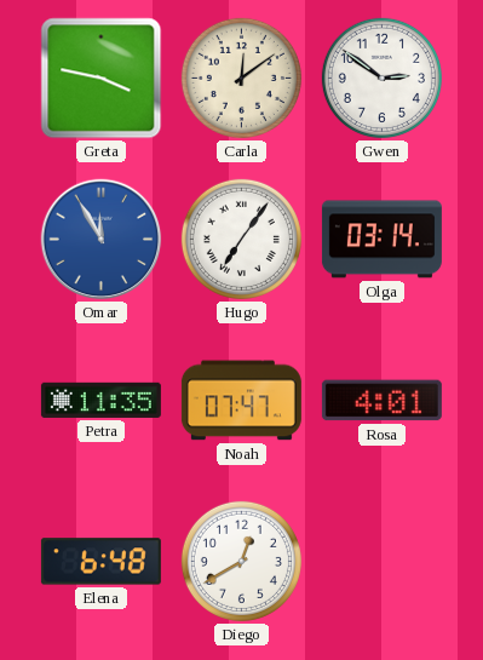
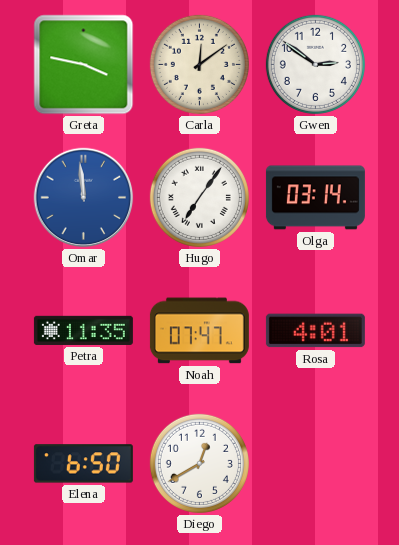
Omar: 11:55 -> 11:59 (84, 198)
Elena: 6:48 -> 6:50 (83, 464)
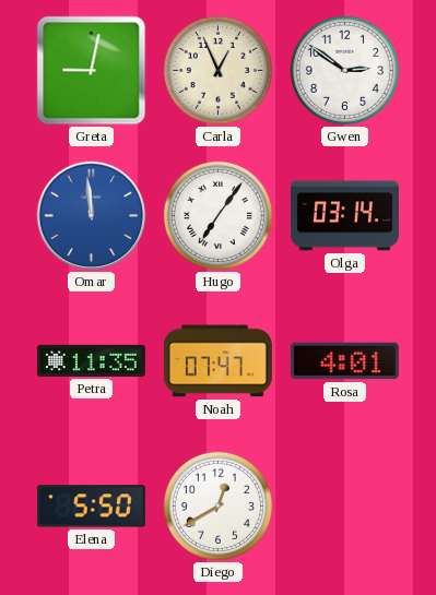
Greta: 3:47 -> 9:02 (92, 71)
Carla: 12:09 -> 12:56 (217, 70)
Elena: 6:50 -> 5:50 (91, 507)
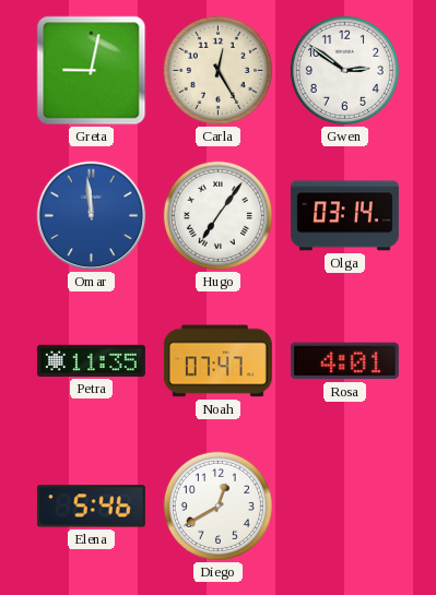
Carla: 12:56 -> 12:25 (217, 70)
Elena: 5:50 -> 5:46 (91, 507)
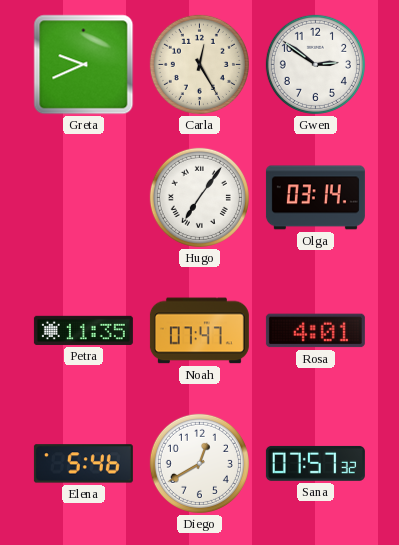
Greta: 9:02 -> 9:41 (84, 65)
Omar: 11:59 -> none (92, 216)
Sana: none -> 07:57 (315, 463)
